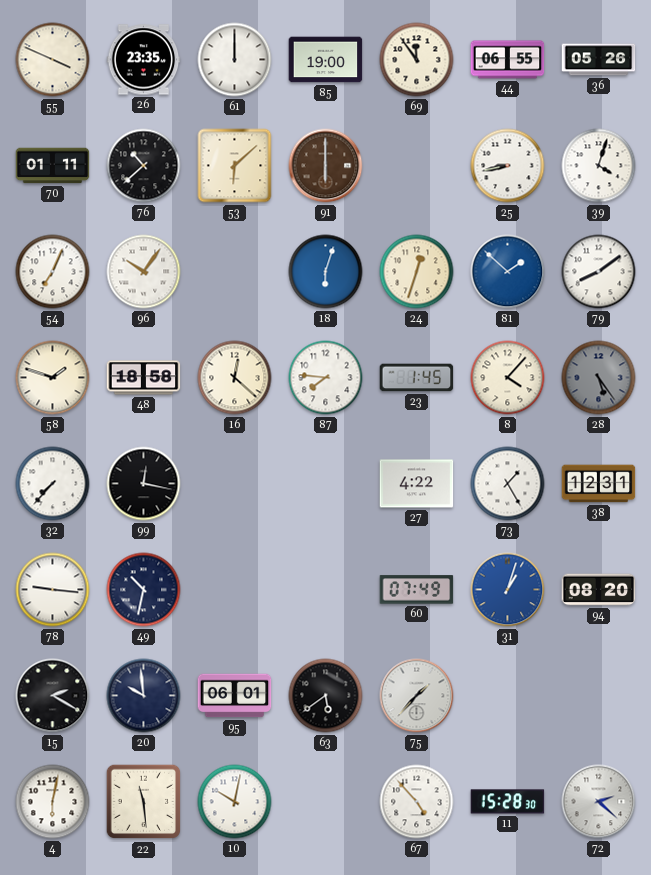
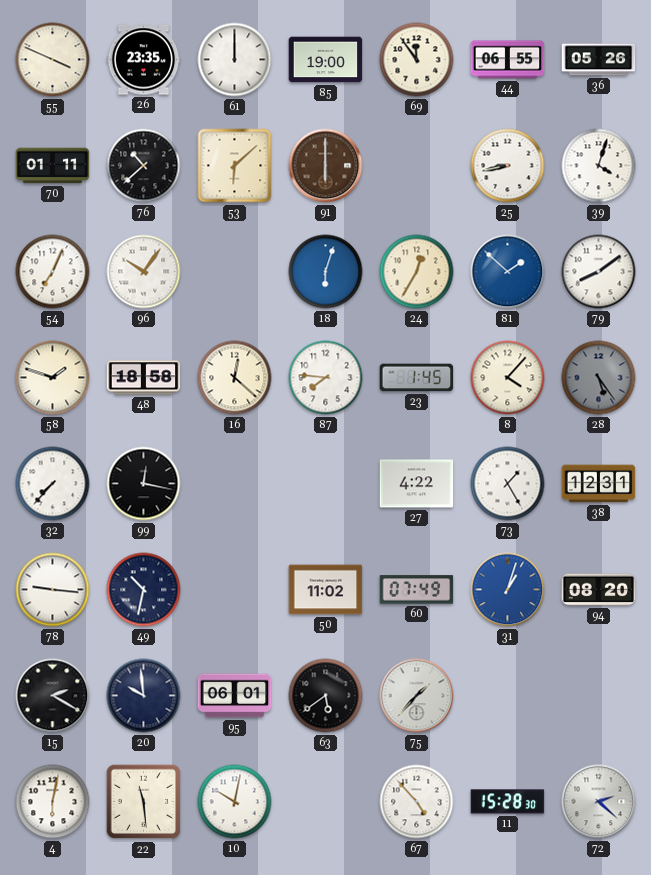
24: 12:33 -> 12:35 (417, 272)
50: none -> 11:02 (326, 590)
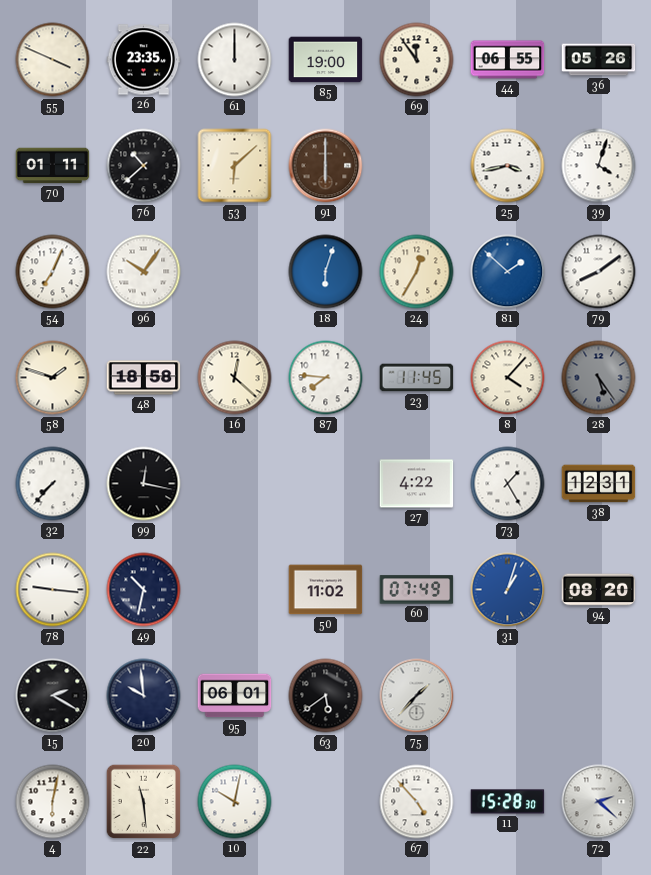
25: 8:43 -> 3:43 (508, 166)
23: 1:45 -> 11:45 (417, 378)
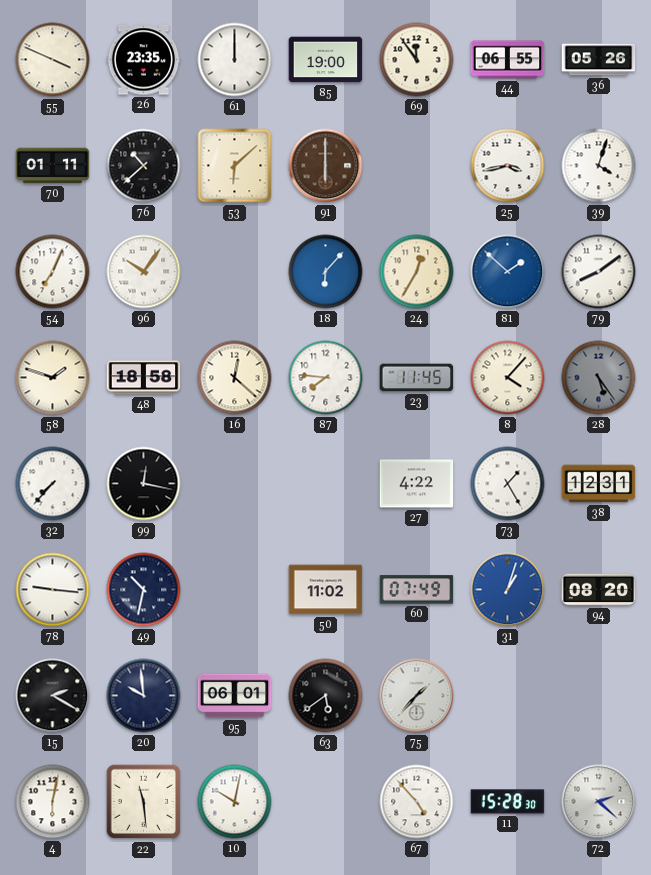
18: 6:03 -> 6:07 (326, 272)
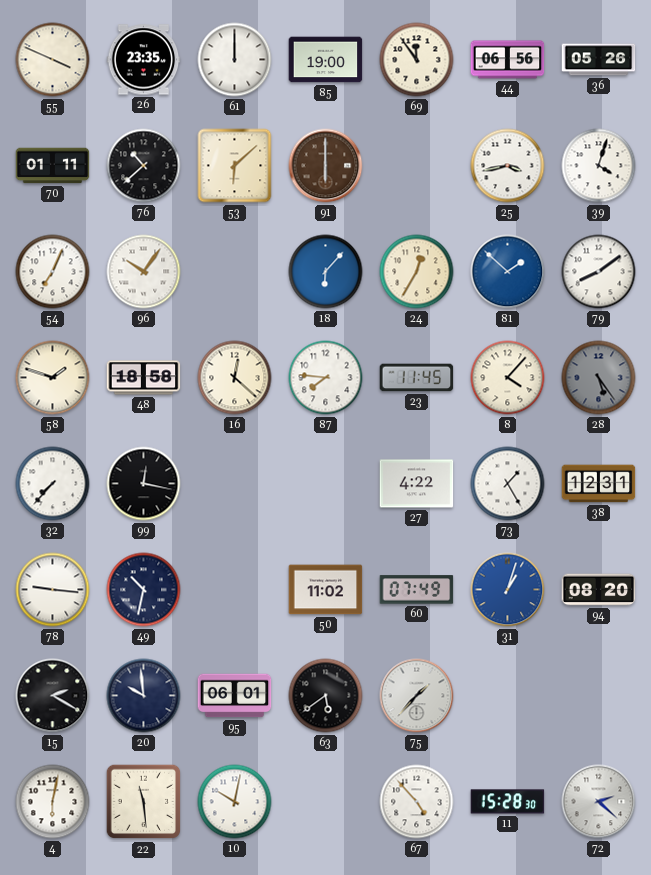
44: 06:55 -> 06:56 (508, 60)
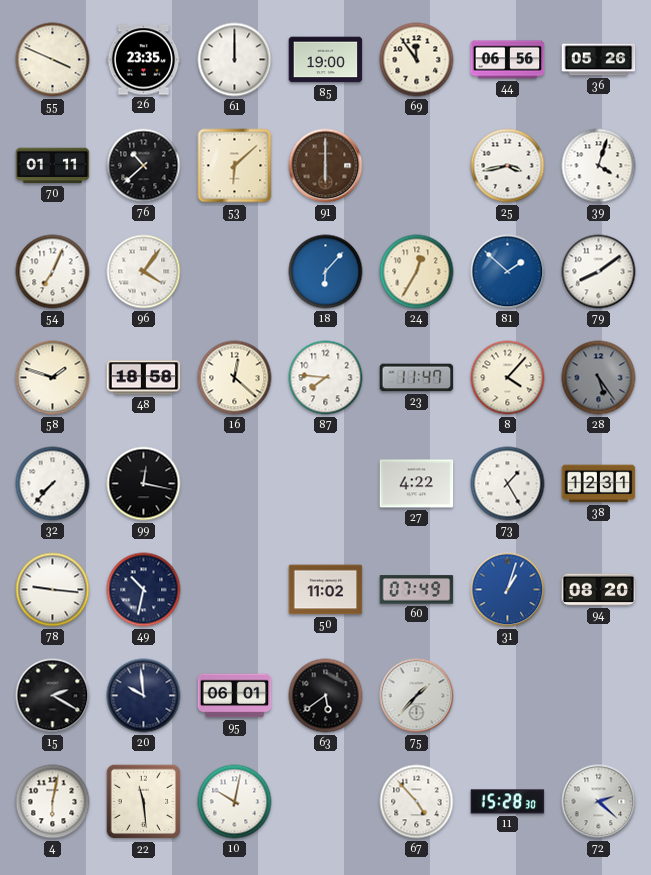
96: 10:06 -> 4:06 (144, 272)
23: 11:45 -> 11:47 (417, 378)
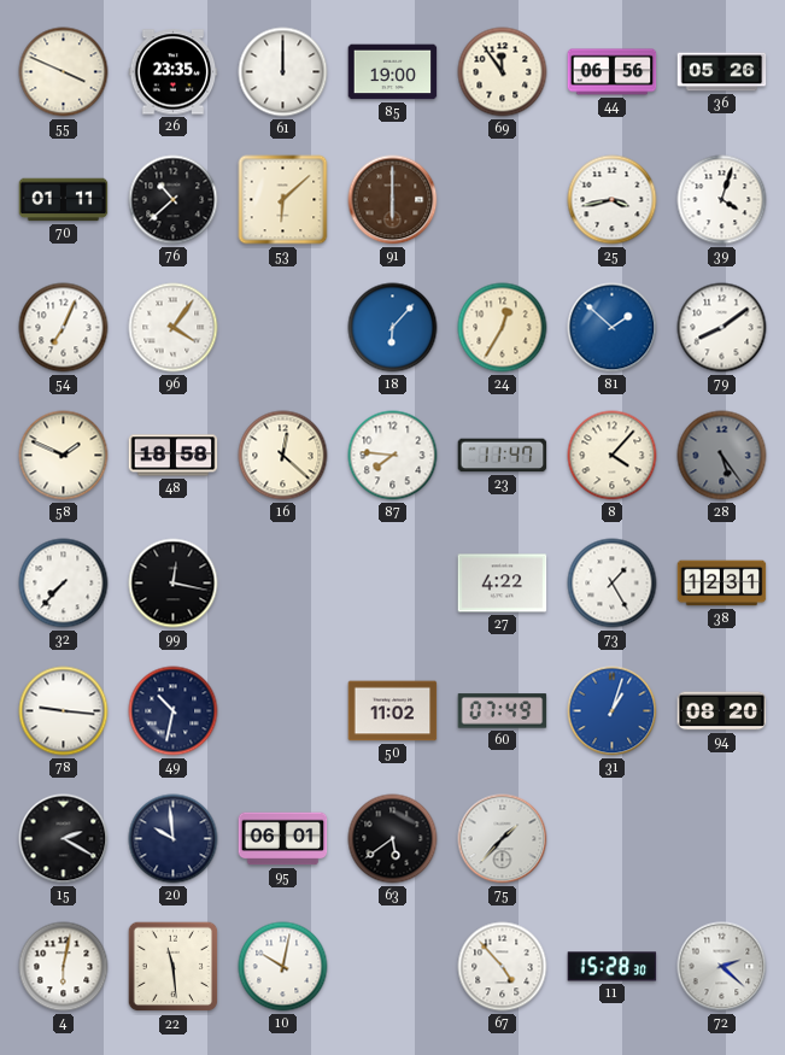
58: 1:48 -> 1:49 (64, 456)
